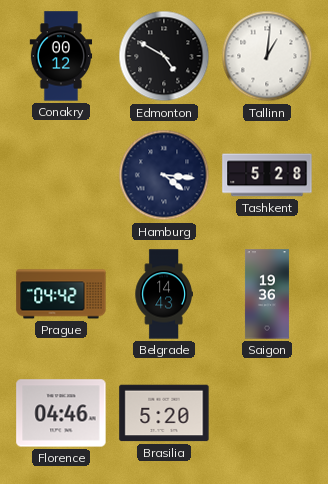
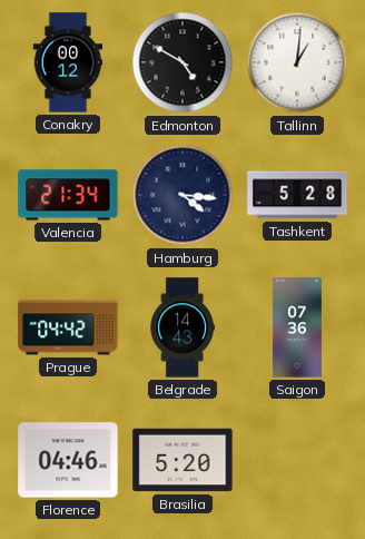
Valencia: none -> 21:34 (68, 195)
Saigon: 19:36 -> 07:36 (297, 327)
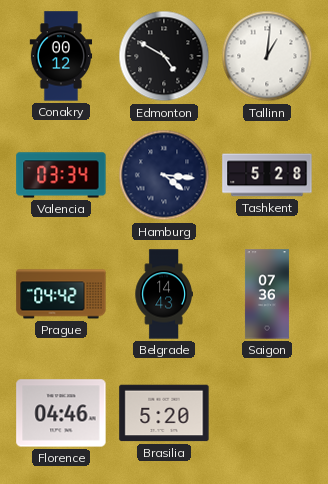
Valencia: 21:34 -> 03:34 (61, 175)
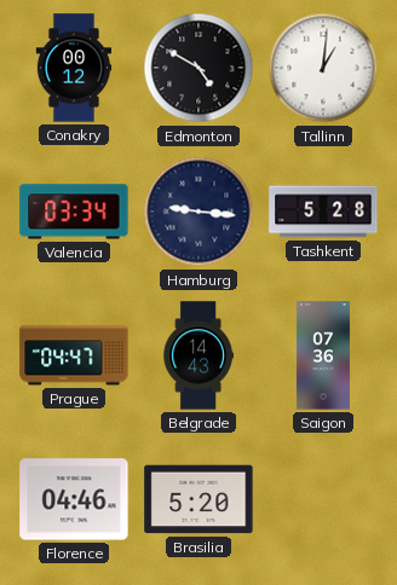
Hamburg: 4:16 -> 9:16 (198, 212)
Prague: 04:42 -> 04:47 (74, 355)
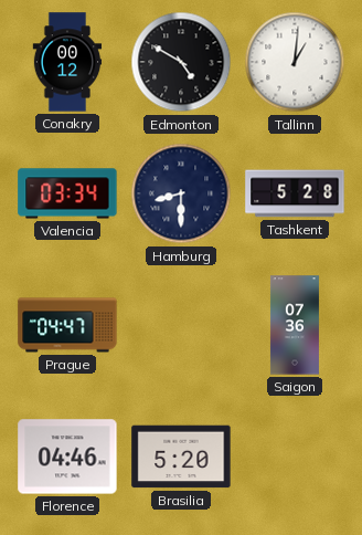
Hamburg: 9:16 -> 8:30 (181, 193)
Belgrade: 14:43 -> none (198, 355)
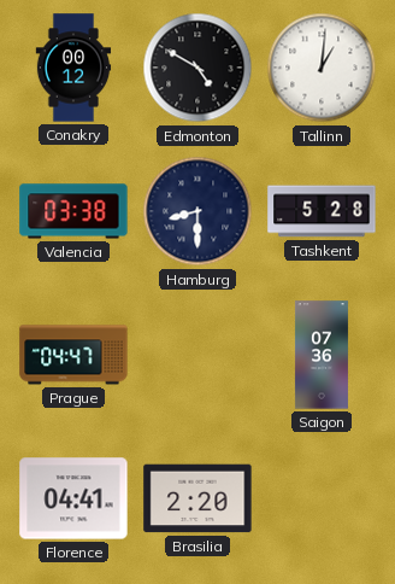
Valencia: 03:34 -> 03:38 (73, 211)
Florence: 04:46 -> 04:41 (73, 498)
Brasilia: 5:20 -> 2:20 (197, 498)
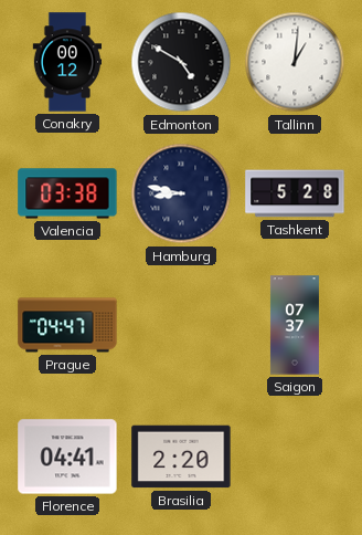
Hamburg: 8:30 -> 8:47 (181, 193)
Saigon: 07:36 -> 07:37 (295, 325)
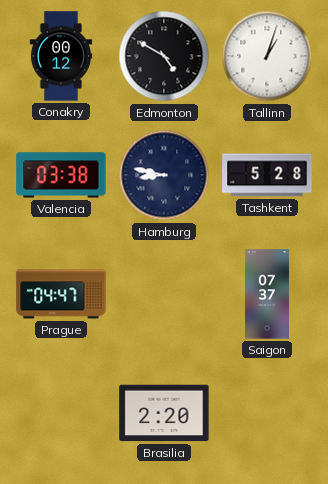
Tallinn: 1:01 -> 1:03 (267, 56)
Florence: 04:41 -> none (67, 457)
